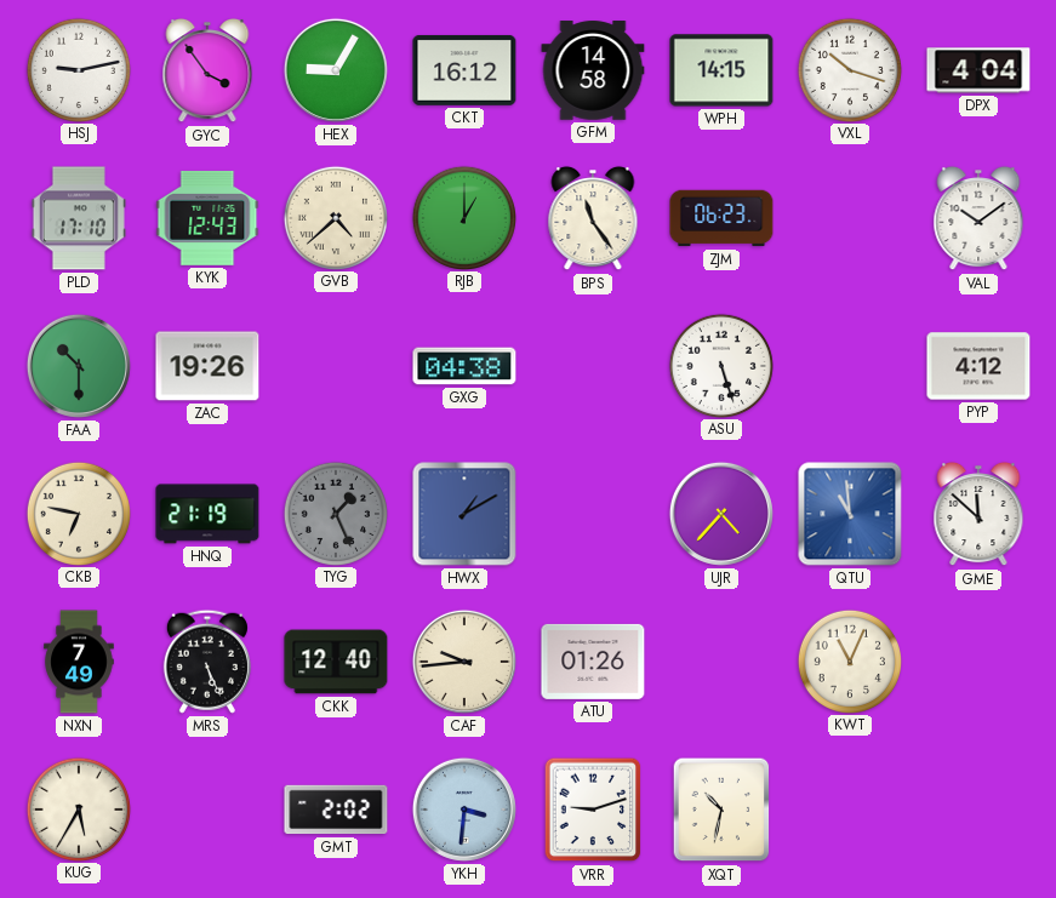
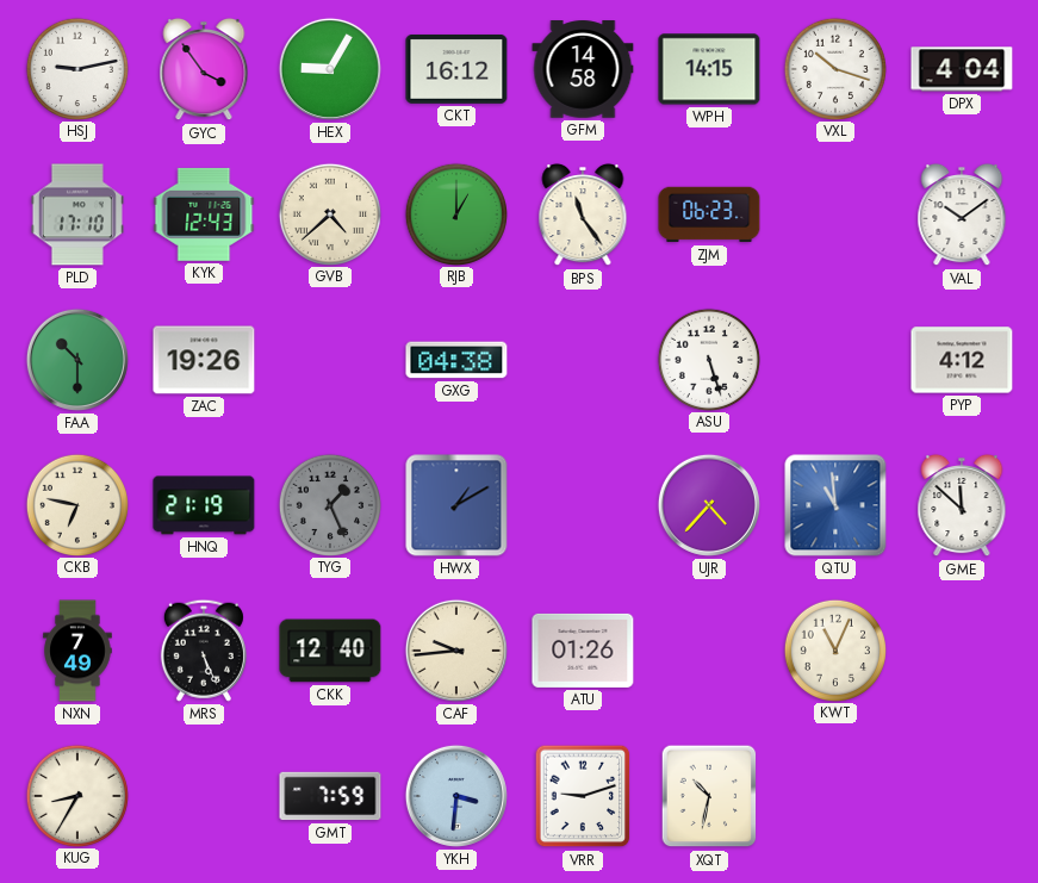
KUG: 5:35 -> 8:35 (76, 795)
GMT: 2:02 -> 7:59 (330, 796)
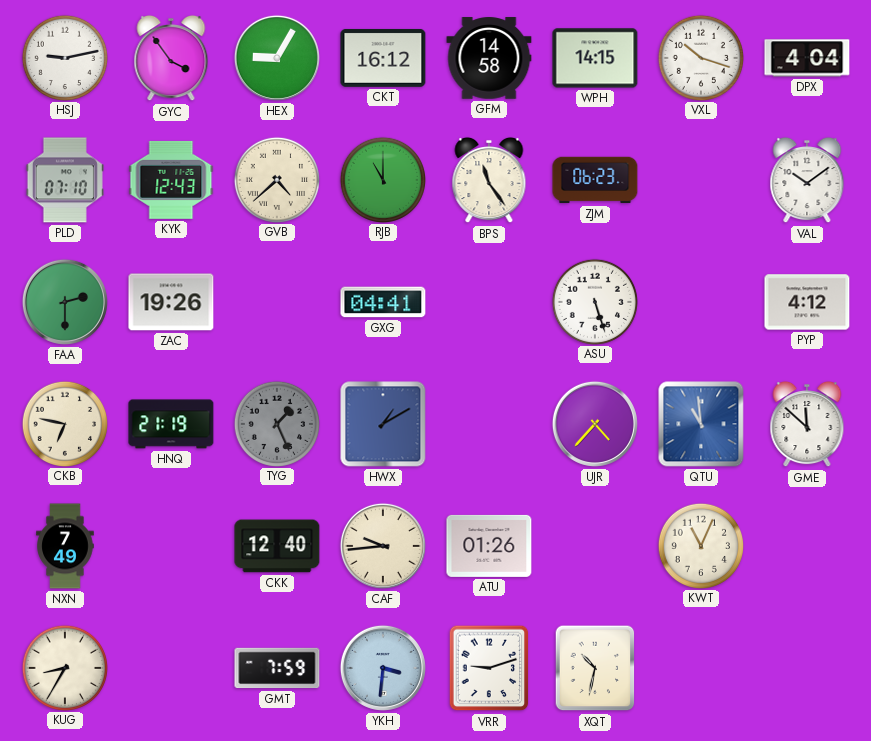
PLD: 17:10 -> 07:10 (65, 180)
RJB: 1:00 -> 11:00 (382, 179)
FAA: 10:30 -> 2:30 (65, 302)
GXG: 04:38 -> 04:41 (383, 302)
MRS: 5:26 -> none (204, 651)
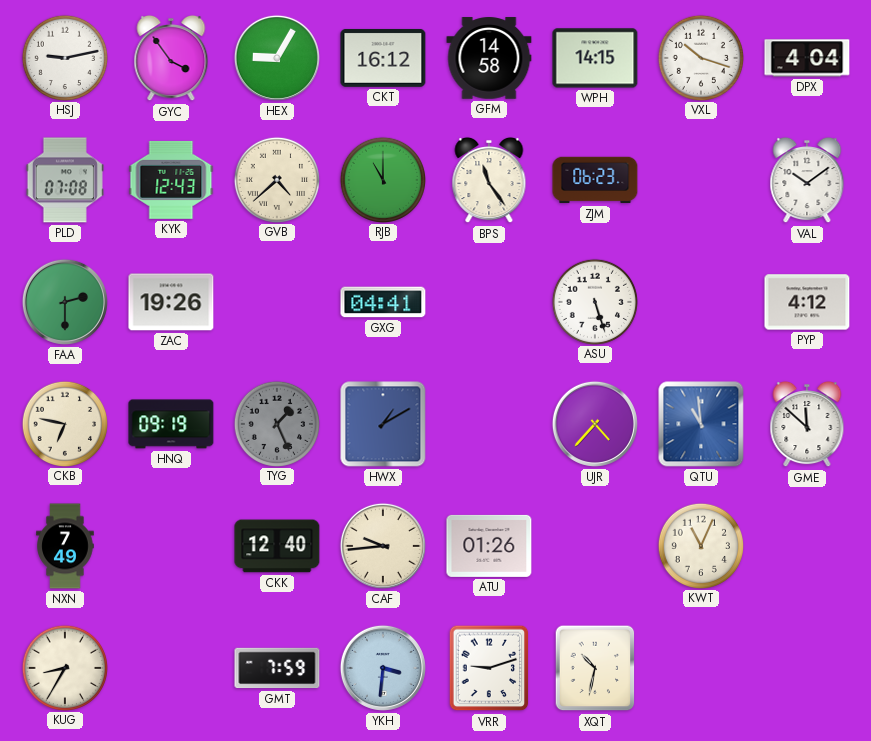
PLD: 07:10 -> 07:08 (65, 180)
HNQ: 21:19 -> 09:19 (171, 424)
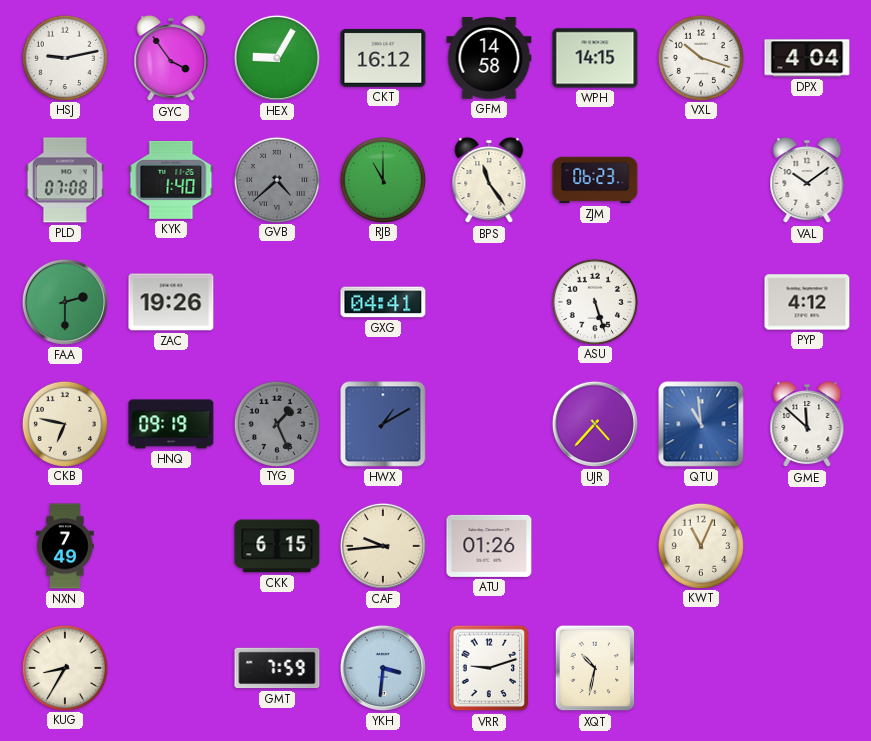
KYK: 12:43 -> 1:40 (171, 180)
GVB dial: cream -> grey (276, 179)
CKK: 12:40 -> 6:15 (277, 546)
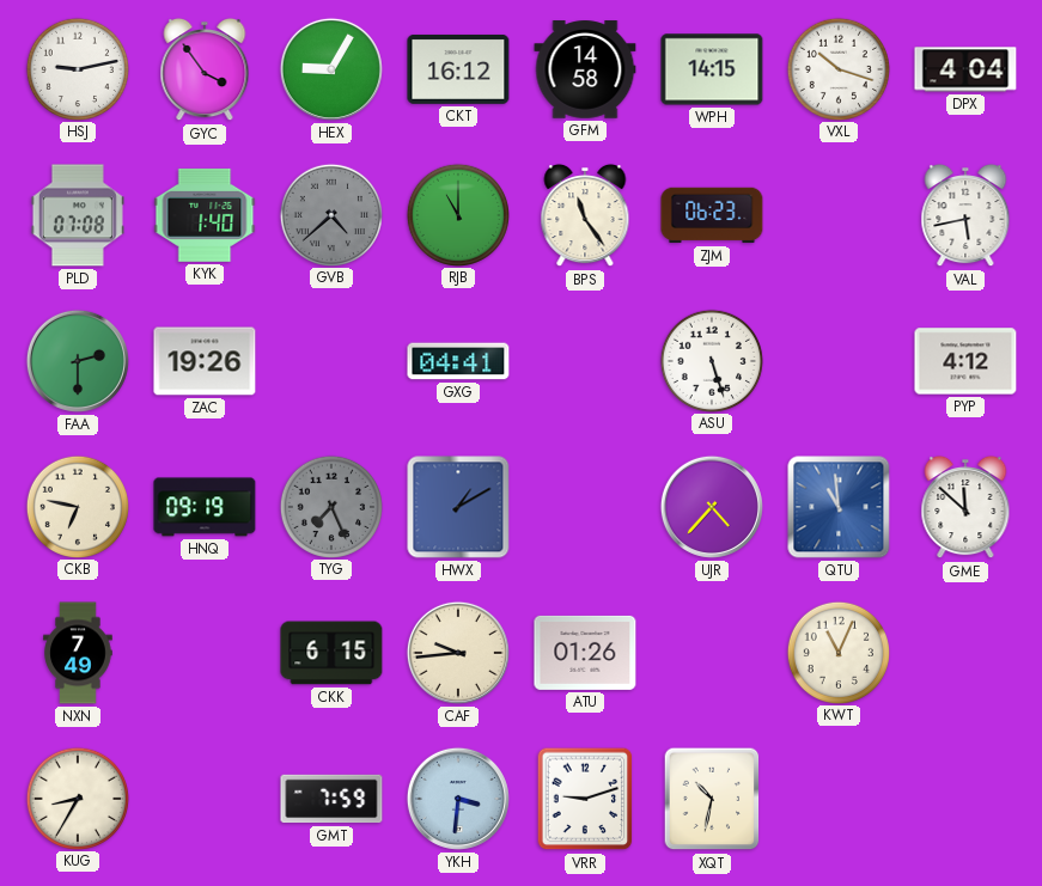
VAL: 10:09 -> 5:43 (965, 215)
TYG: 1:26 -> 7:26 (330, 506)
